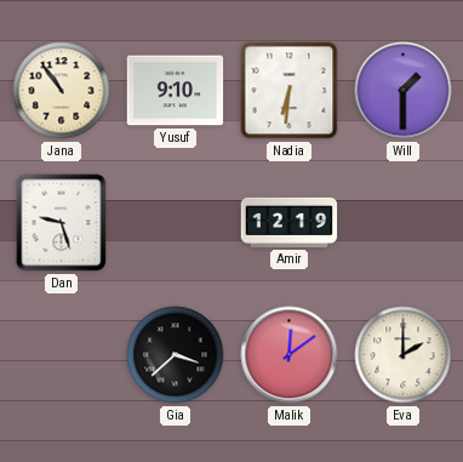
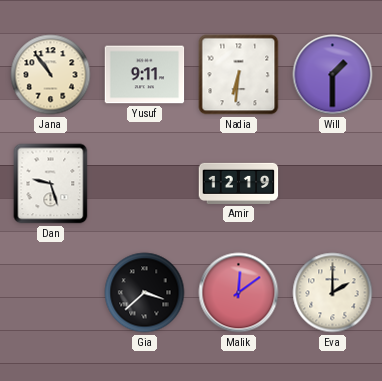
Yusuf: 9:10 -> 9:11 (145, 75)
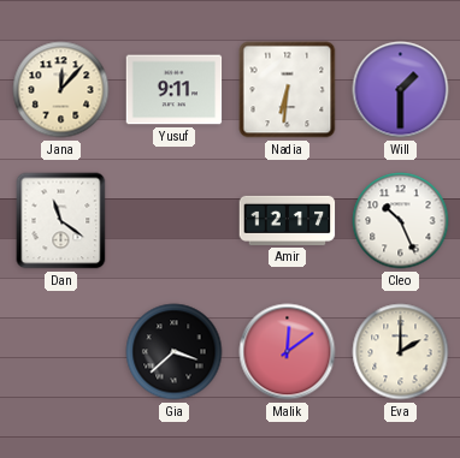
Jana: 10:54 -> 12:07 (61, 90)
Dan: 9:27 -> 11:21 (61, 221)
Amir: 12:19 -> 12:17 (288, 220)
Cleo: none -> 10:26 (401, 221)
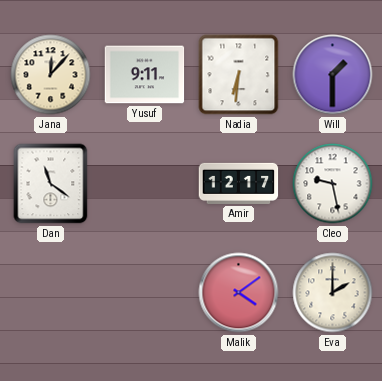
Cleo: 10:26 -> 9:28 (333, 184)
Gia: 3:38 -> none (175, 352)
Malik: 12:09 -> 4:09 (239, 293)
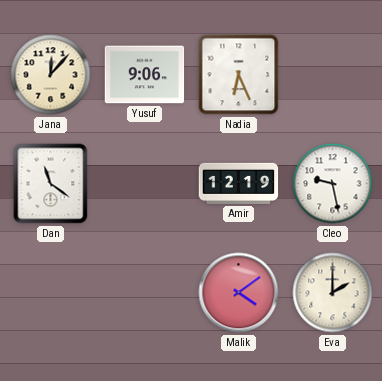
Yusuf: 9:11 -> 9:06 (145, 75)
Nadia: 6:31 -> 6:26 (239, 75)
Will: 1:30 -> none (333, 75)
Amir: 12:17 -> 12:19 (239, 183)
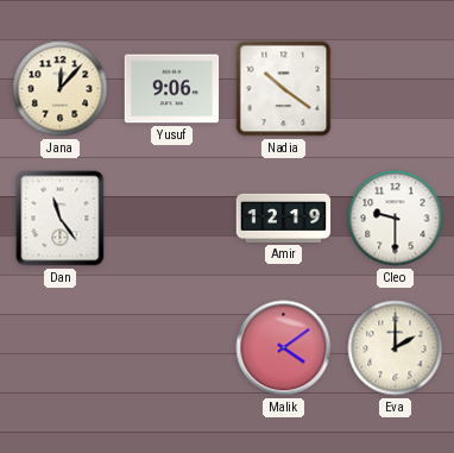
Nadia: 6:26 -> 10:21 (284, 89)
Dan: 11:21 -> 11:24 (61, 219)
Cleo: 9:28 -> 9:30 (396, 219)
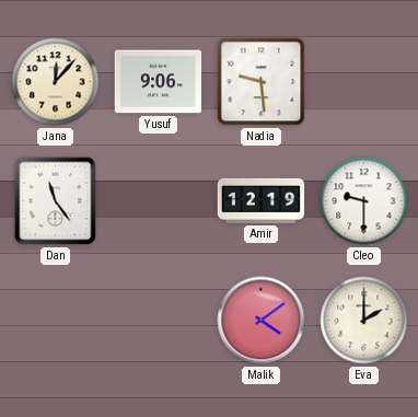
Nadia: 10:21 -> 9:29 (262, 82)
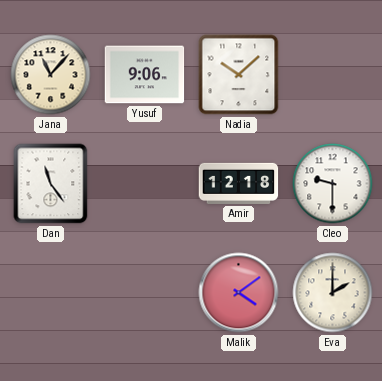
Jana: 12:07 -> 11:07 (51, 75)
Nadia: 9:29 -> 10:08 (239, 75)
Amir: 12:19 -> 12:18 (239, 183)
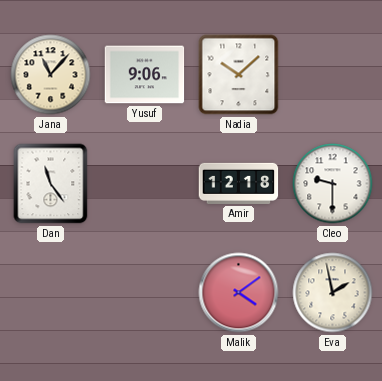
Eva: 2:00 -> 1:58 (333, 293)
